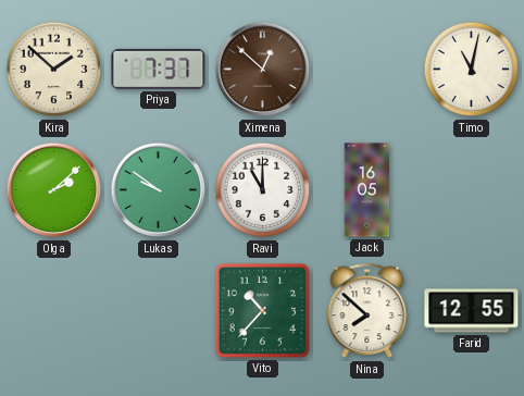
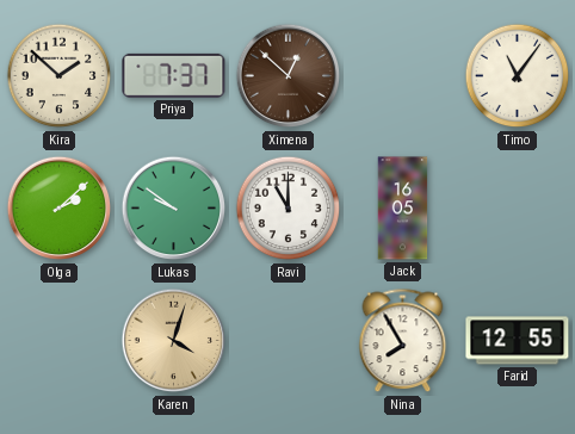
Timo: 11:02 -> 11:06 (518, 76)
Karen: none -> 4:03 (174, 341)
Vito: 10:37 -> none (262, 310)
Nina: 7:52 -> 7:55 (403, 341)
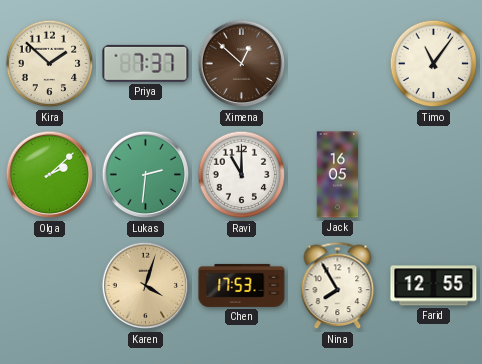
Lukas: 9:51 -> 2:31 (146, 175)
Chen: none -> 17:53 (242, 285)
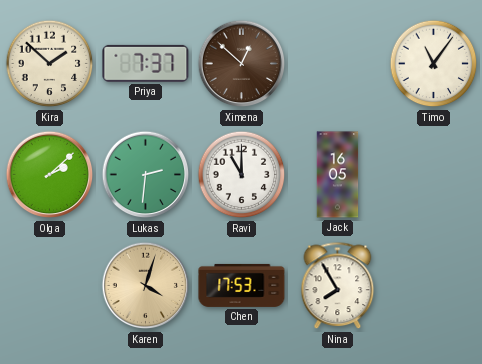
Farid: 12:55 -> none (434, 286)
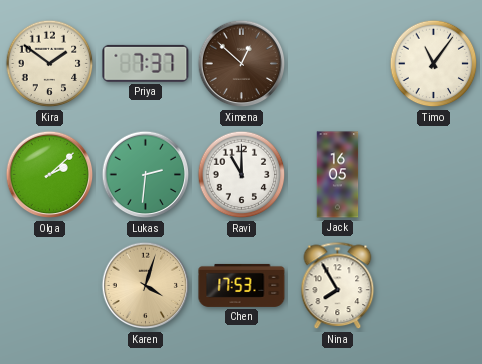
Kira: 1:52 -> 1:51 (50, 64)
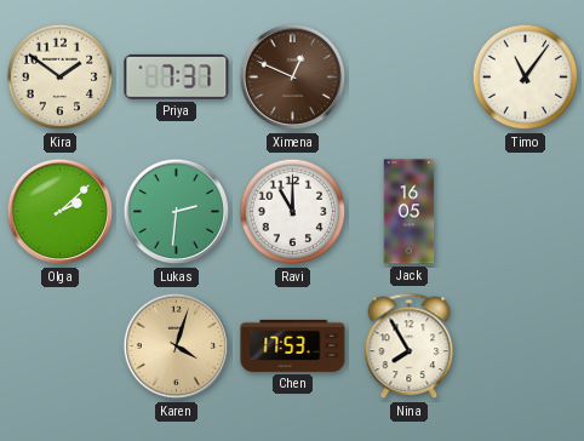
Ximena: 12:52 -> 12:49 (293, 78)
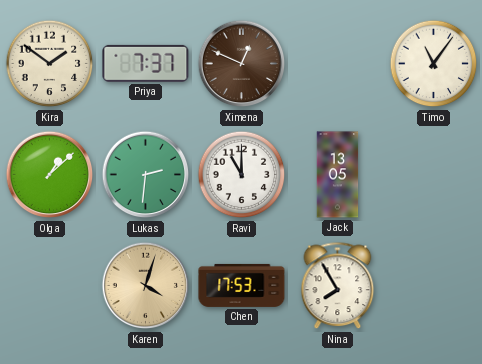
Olga: 2:08 -> 1:08 (50, 175)
Jack: 16:05 -> 13:05 (338, 175)
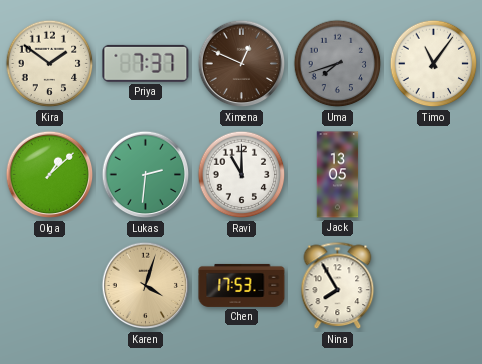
Uma: none -> 7:42 (338, 64)
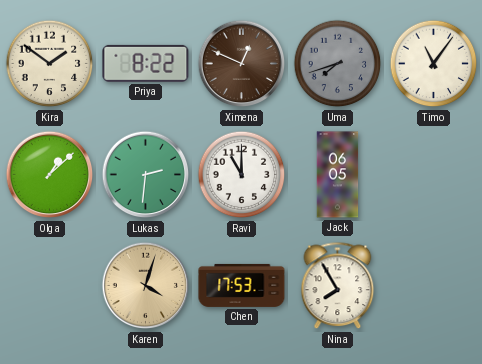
Priya: 7:37 -> 8:22 (146, 63)
Jack: 13:05 -> 06:05 (338, 175)
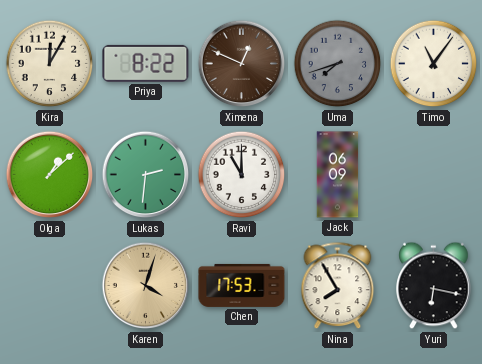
Kira: 1:51 -> 12:05 (50, 64)
Jack: 06:05 -> 06:09 (338, 175)
Yuri: none -> 6:17 (434, 286)
